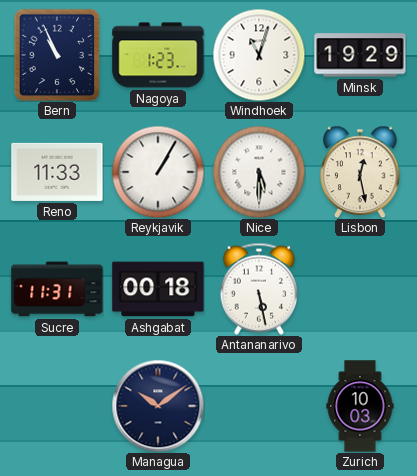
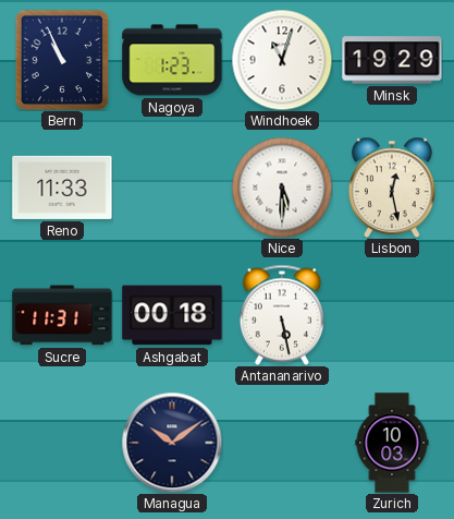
Reykjavik: 1:05 -> none (158, 172)
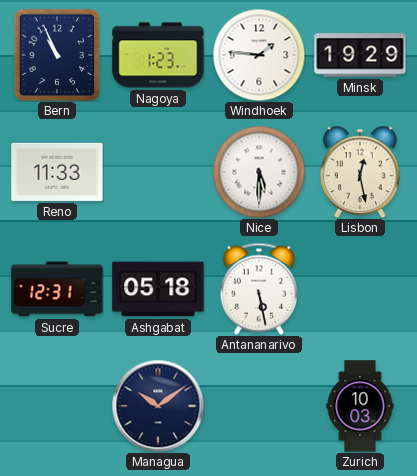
Windhoek: 11:03 -> 1:46 (259, 55)
Sucre: 11:31 -> 12:31 (57, 289)
Ashgabat: 00:18 -> 05:18 (158, 289)
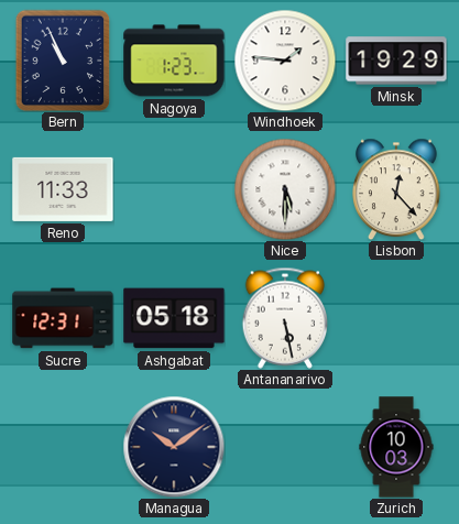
Lisbon: 12:28 -> 12:23 (397, 189)
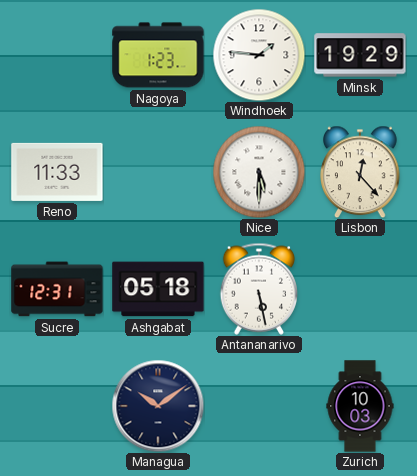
Bern: 10:56 -> none (63, 61)
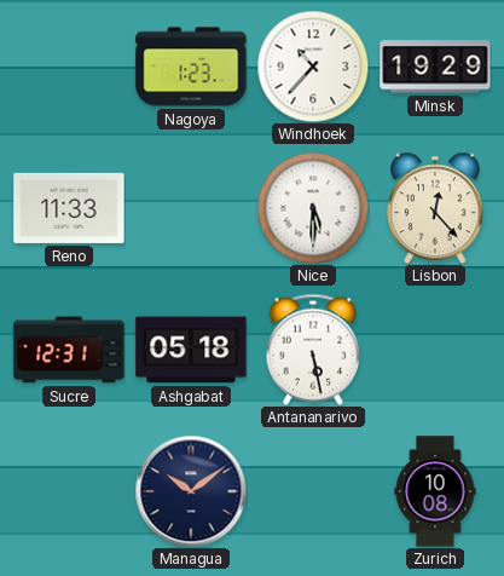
Windhoek: 1:46 -> 10:37 (313, 67)
Zurich: 10:03 -> 10:08 (435, 491)
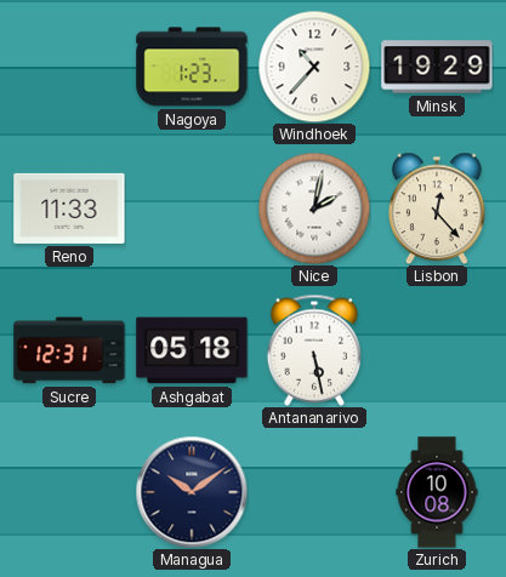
Nice: 5:30 -> 2:02 (314, 208)
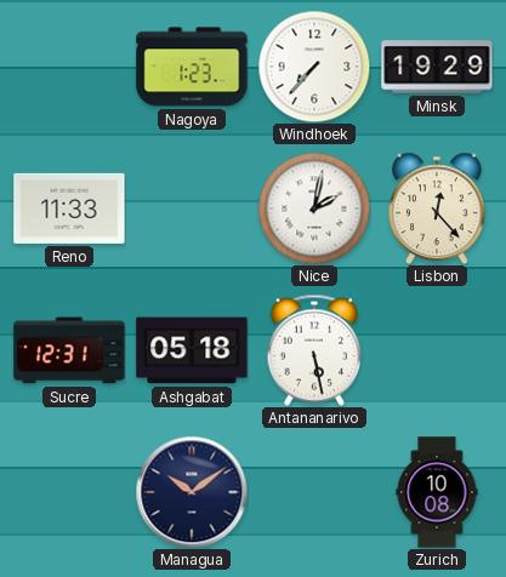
Windhoek: 10:37 -> 7:37 (314, 67)
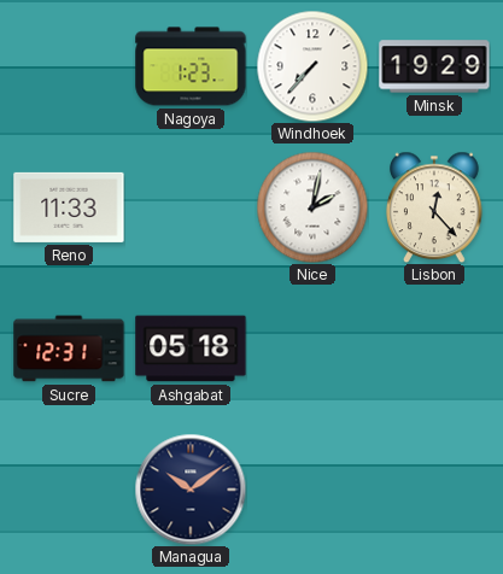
Antananarivo: 5:28 -> none (314, 350)
Zurich: 10:08 -> none (437, 492)
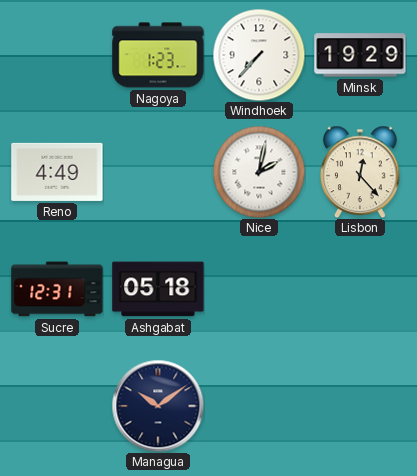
Reno: 11:33 -> 4:49 (57, 172)
